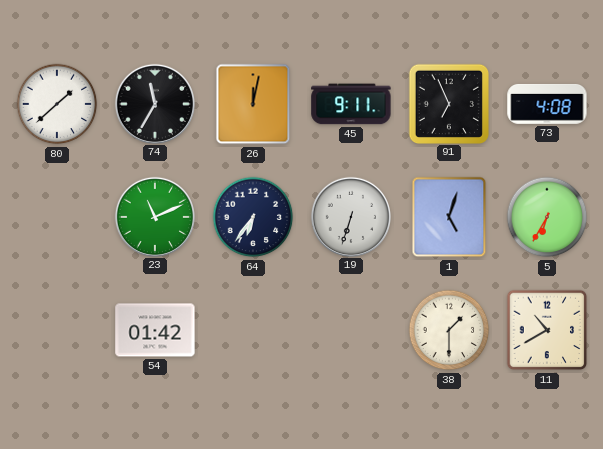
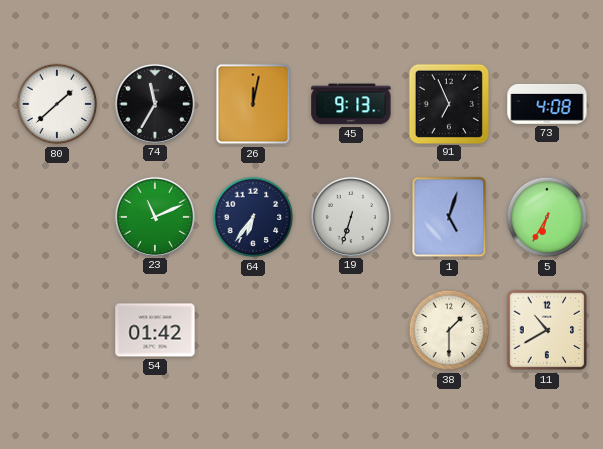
45: 9:11 -> 9:13 (351, 104)
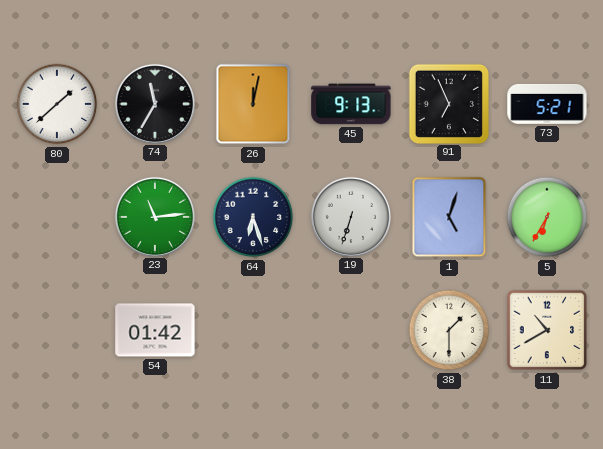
73: 4:08 -> 5:21 (547, 104)
23: 11:11 -> 11:14 (154, 216)
64: 6:36 -> 6:27 (253, 217)
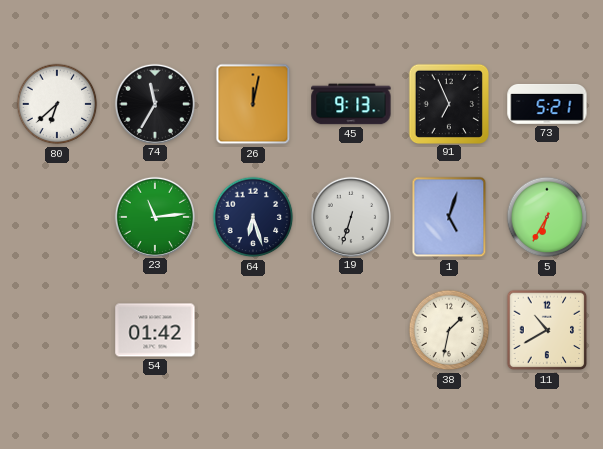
80: 1:38 -> 6:38 (57, 104)
38: 1:30 -> 1:32 (449, 330)
